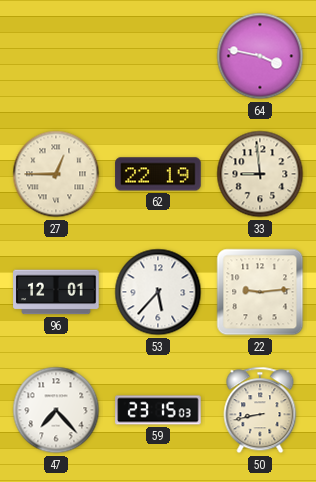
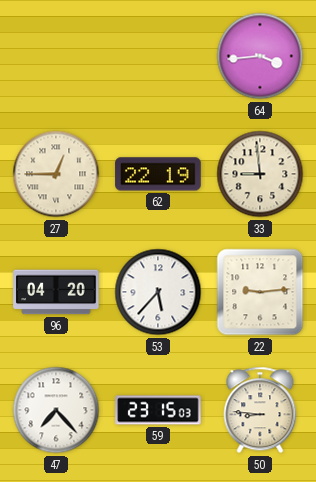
64: 3:47 -> 3:44 (260, 56)
96: 12:01 -> 04:20 (56, 292)
50: 8:43 -> 8:46 (260, 410)
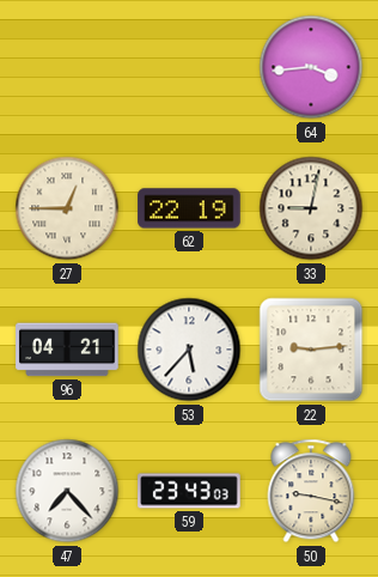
33: 8:59 -> 9:02 (311, 208)
96: 04:20 -> 04:21 (67, 350)
59: 23:15 -> 23:43 (189, 491)
50: 8:46 -> 9:17 (311, 491)
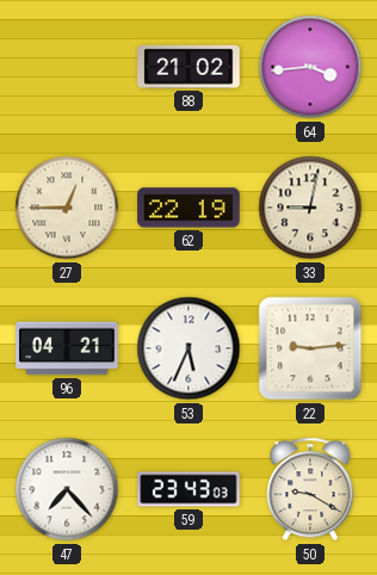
88: none -> 21:02 (188, 67)
53: 5:37 -> 5:34 (188, 348)
50: 9:17 -> 9:20 (310, 489)
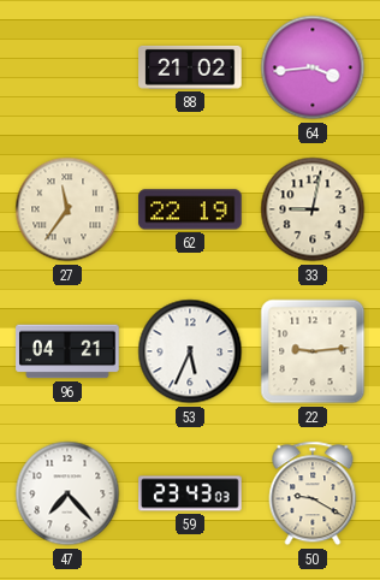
27: 12:45 -> 11:36 (67, 209)
